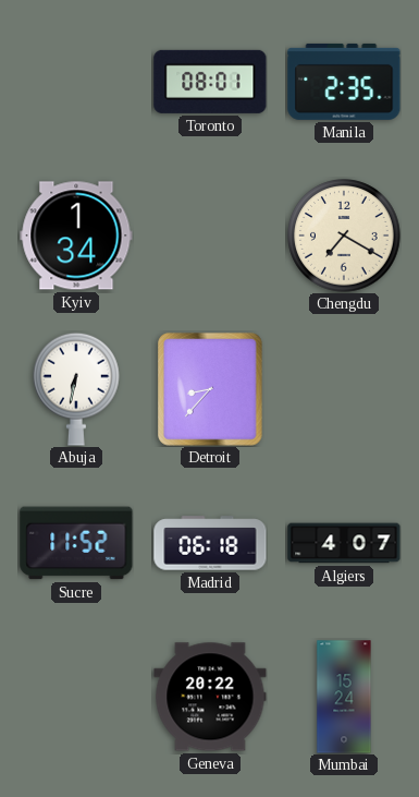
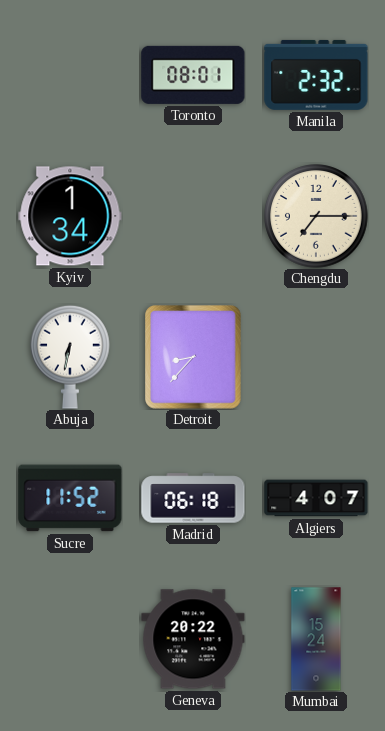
Manila: 2:35 -> 2:32 (316, 75)
Chengdu: 7:20 -> 7:15 (316, 216)
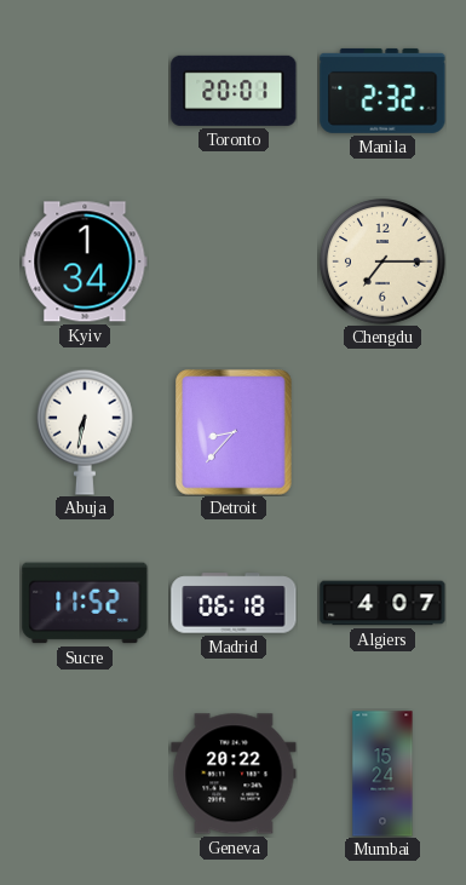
Toronto: 08:01 -> 20:01 (234, 91)
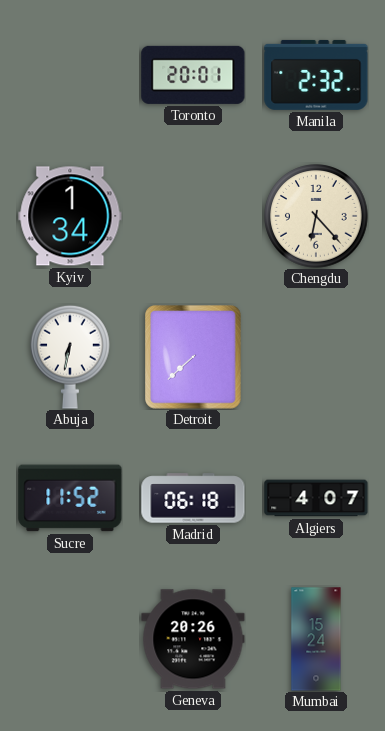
Chengdu: 7:15 -> 6:23 (316, 216)
Detroit: 8:37 -> 7:38 (193, 357)
Geneva: 20:22 -> 20:26 (193, 639)
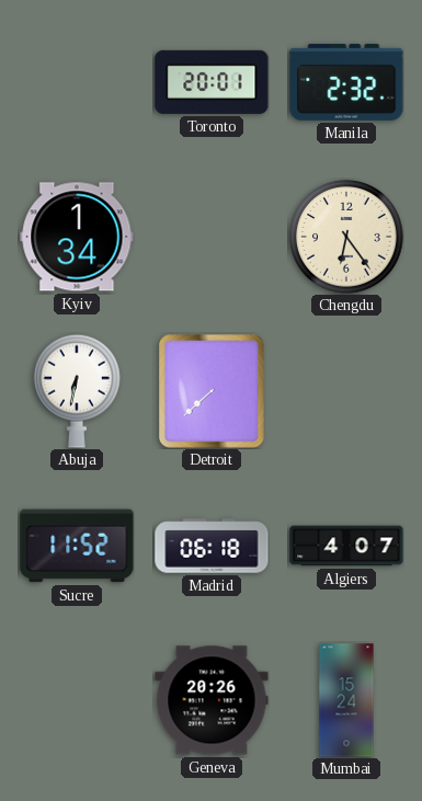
Chengdu: 6:23 -> 6:24 (346, 237)
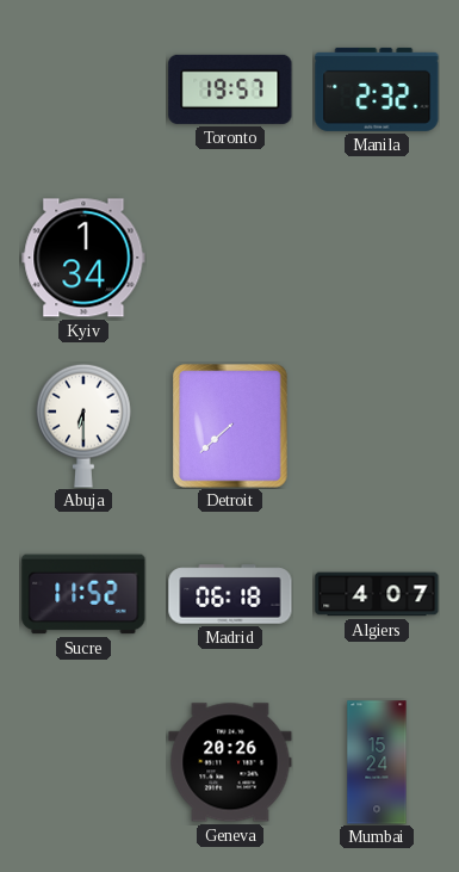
Toronto: 20:01 -> 19:57 (230, 89)
Chengdu: 6:24 -> none (346, 237)
Abuja: 6:32 -> 6:30 (85, 426)
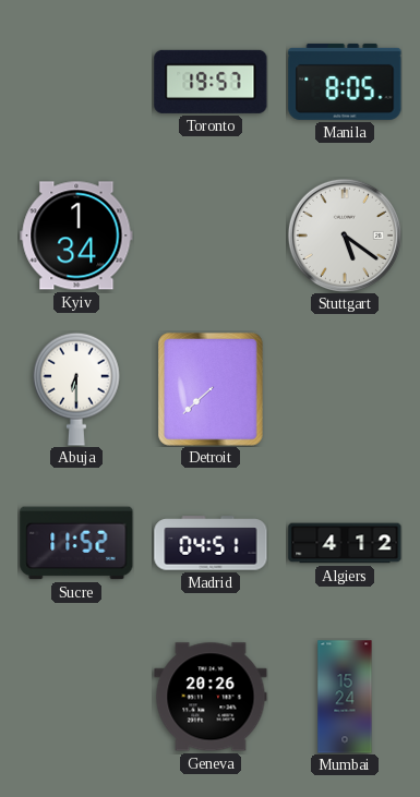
Manila: 2:32 -> 8:05 (345, 82)
Stuttgart: none -> 5:21 (345, 236)
Madrid: 06:18 -> 04:51 (211, 543)
Algiers: 4:07 -> 4:12 (345, 543)
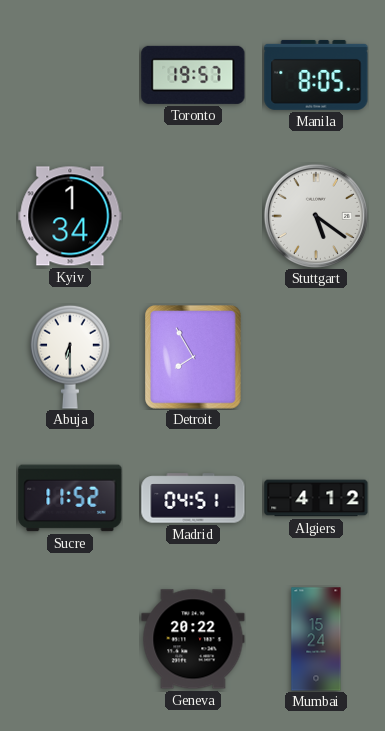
Detroit: 7:38 -> 7:55 (193, 357)
Geneva: 20:26 -> 20:22 (193, 639)
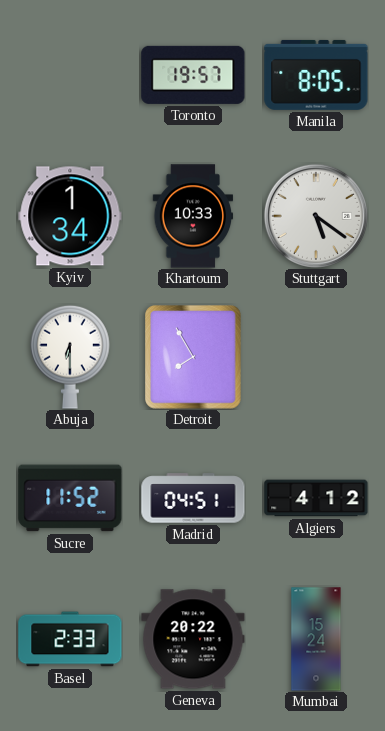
Khartoum: none -> 10:33 (193, 216)
Basel: none -> 2:33 (70, 639)
